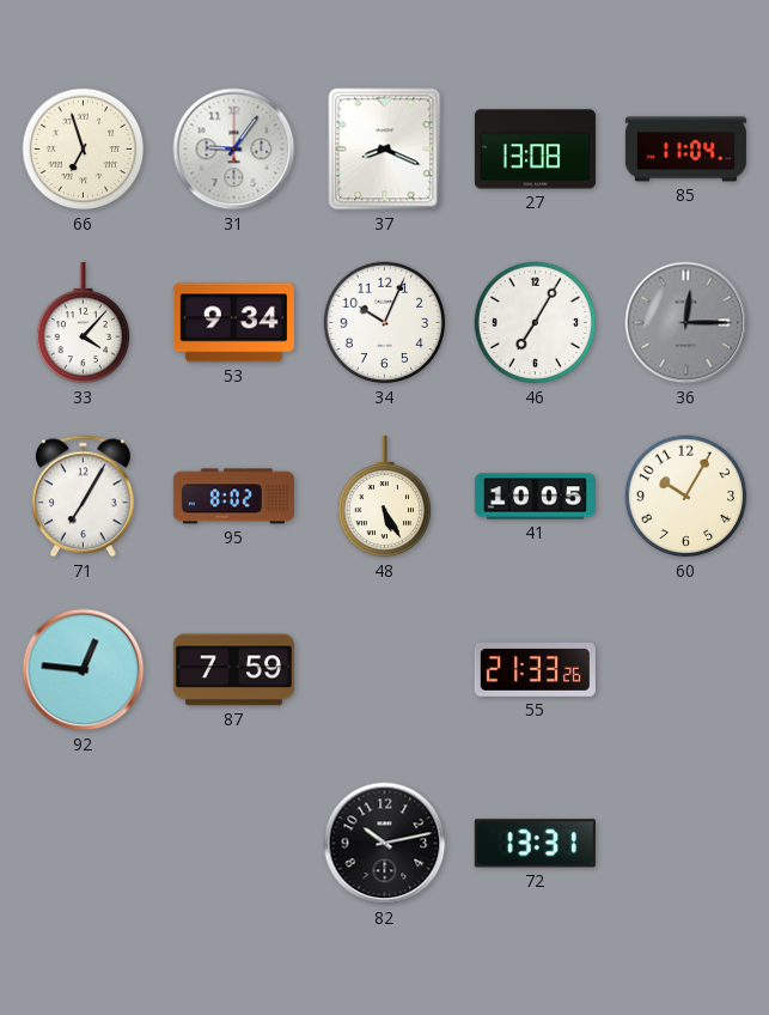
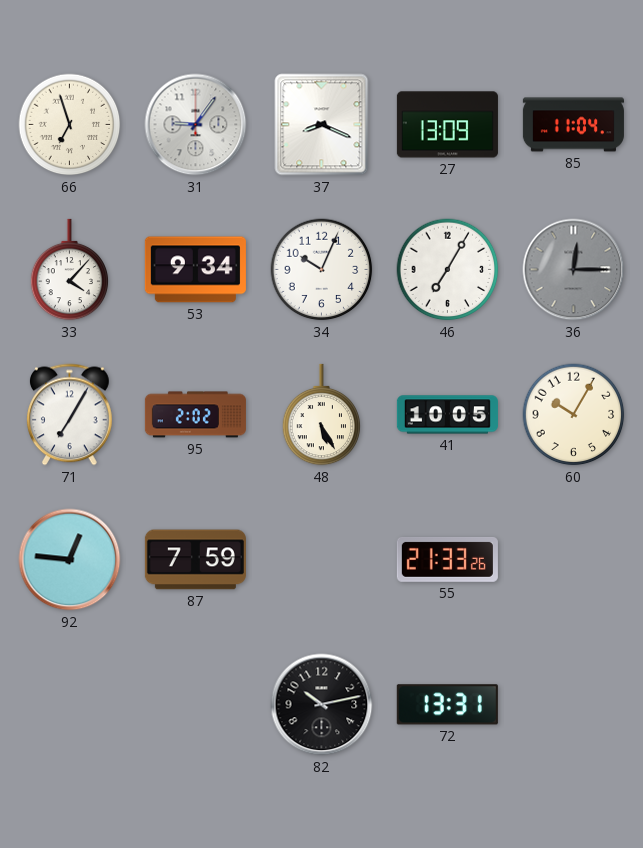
27: 13:08 -> 13:09 (447, 125)
95: 8:02 -> 2:02 (195, 415)
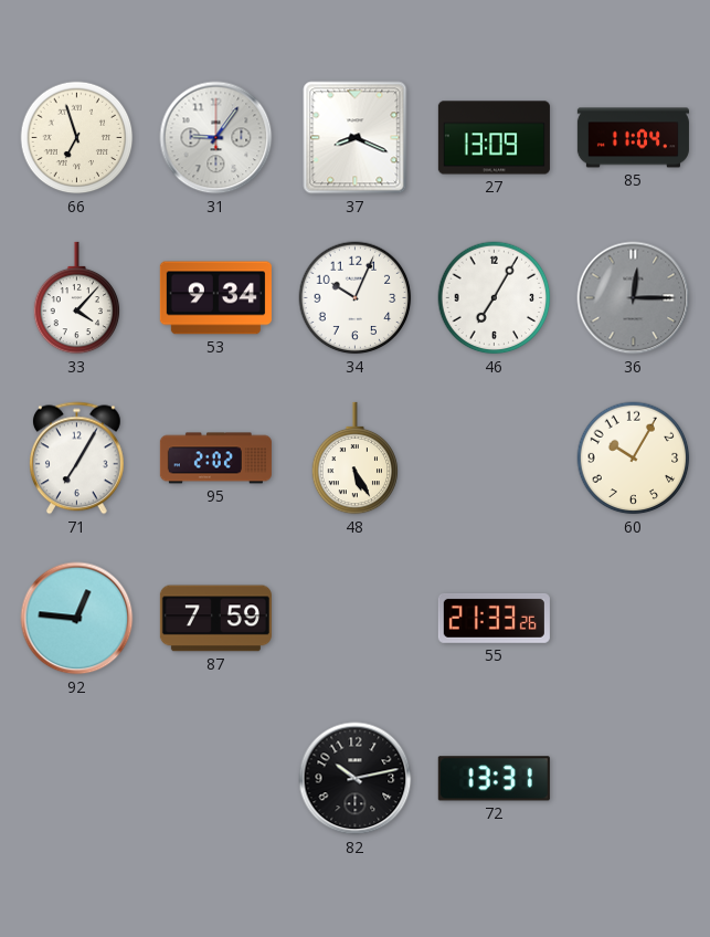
41: 10:05 -> none (447, 415)
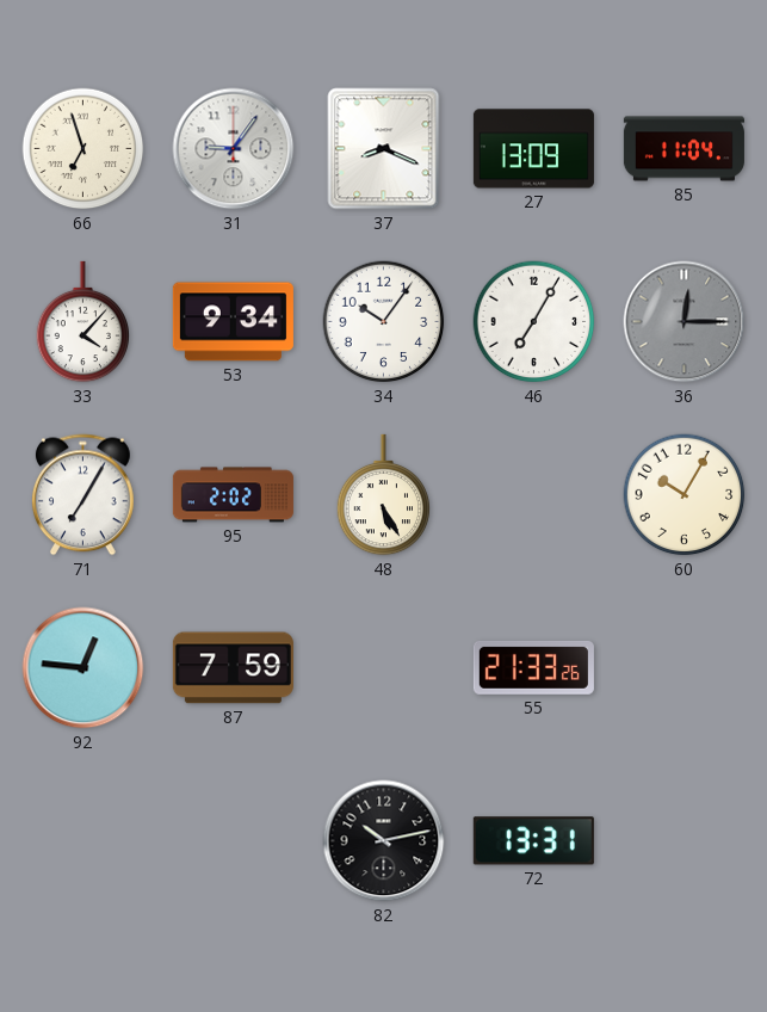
34: 10:04 -> 10:06 (384, 322)
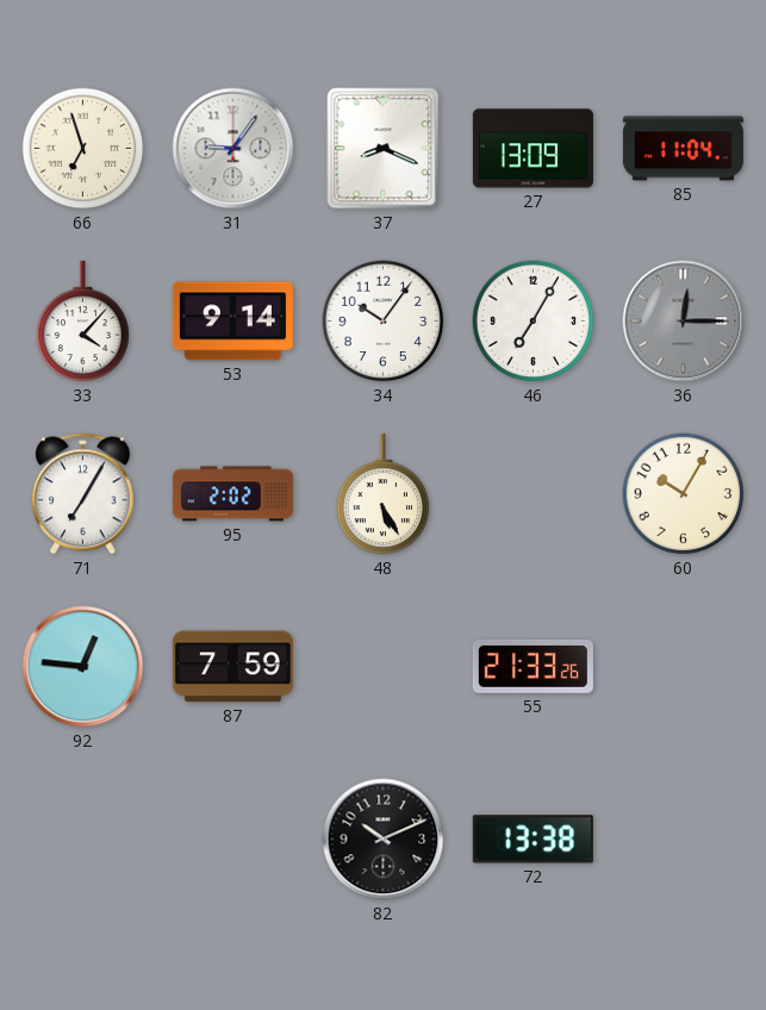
53: 9:34 -> 9:14 (232, 322)
82: 10:13 -> 10:11 (384, 840)
72: 13:31 -> 13:38 (533, 840)
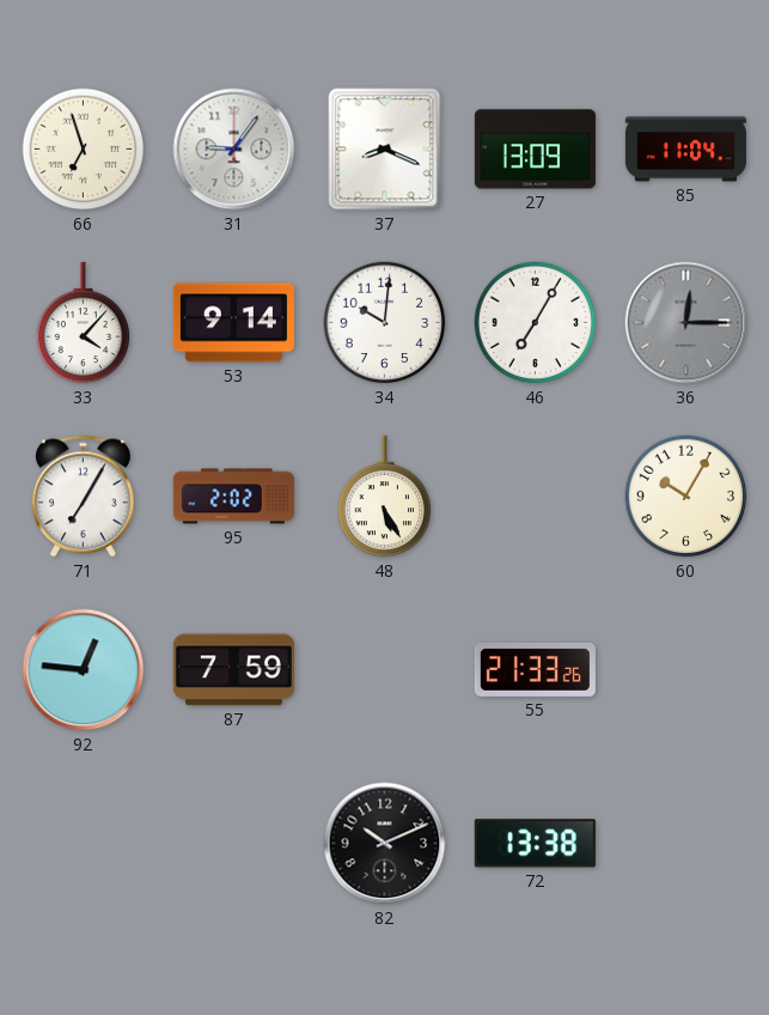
34: 10:06 -> 10:01 (385, 323)
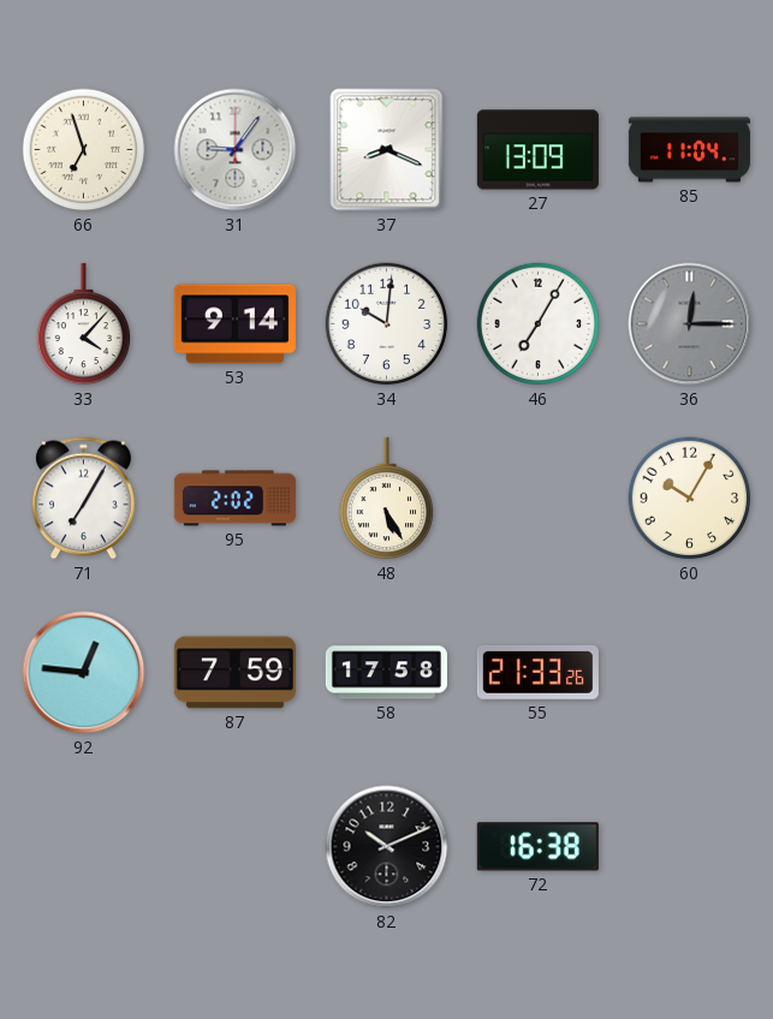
58: none -> 17:58 (386, 673)
72: 13:38 -> 16:38 (537, 847)
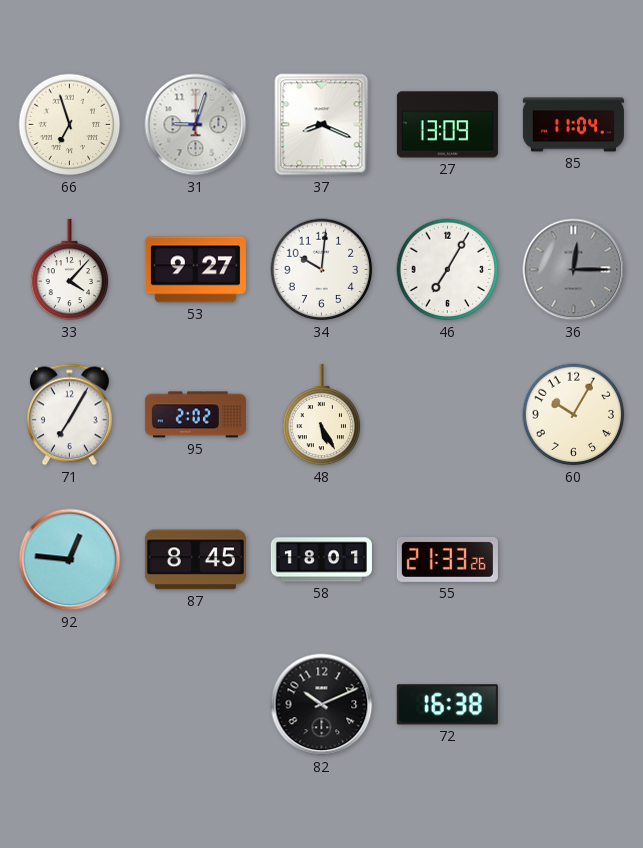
31: 9:06 -> 9:03 (196, 125)
53: 9:14 -> 9:27 (195, 270)
87: 7:59 -> 8:45 (195, 560)
58: 17:58 -> 18:01 (321, 560)
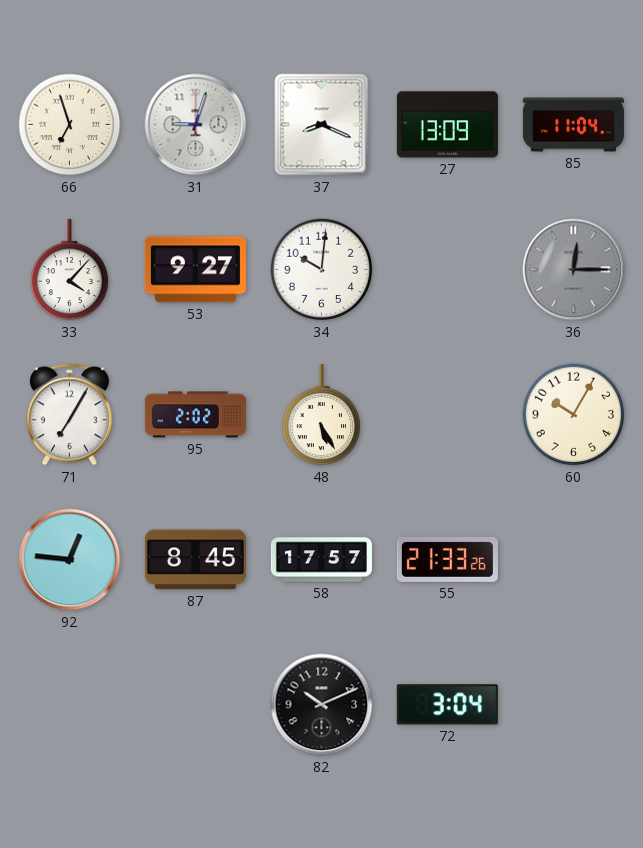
46: 7:05 -> none (448, 270)
58: 18:01 -> 17:57 (321, 560)
72: 16:38 -> 3:04 (447, 705)
